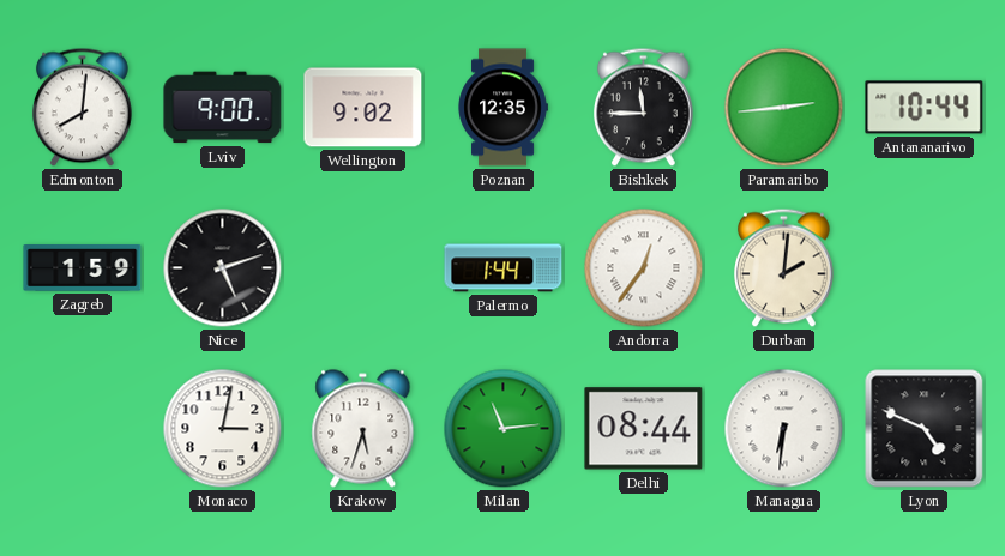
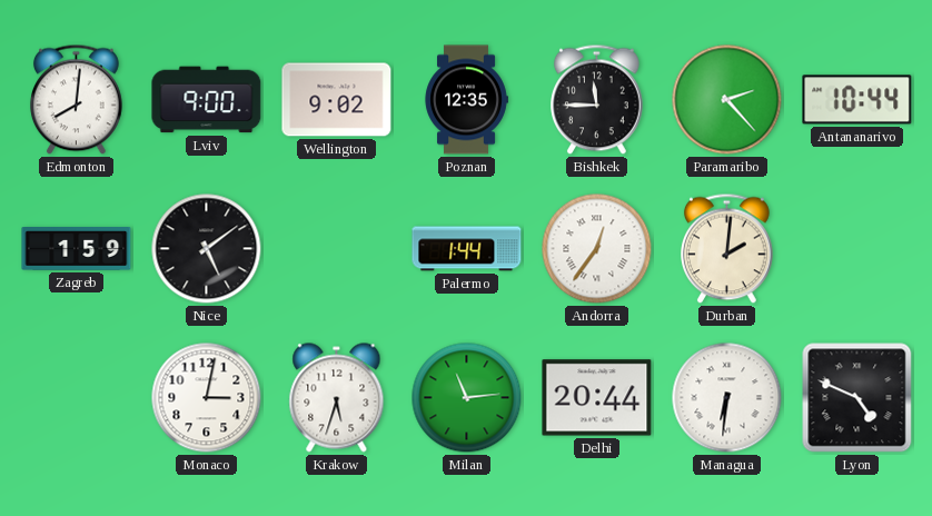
Paramaribo: 2:44 -> 2:23 (727, 100)
Nice: 5:12 -> 5:09 (207, 249)
Delhi: 08:44 -> 20:44 (597, 398)
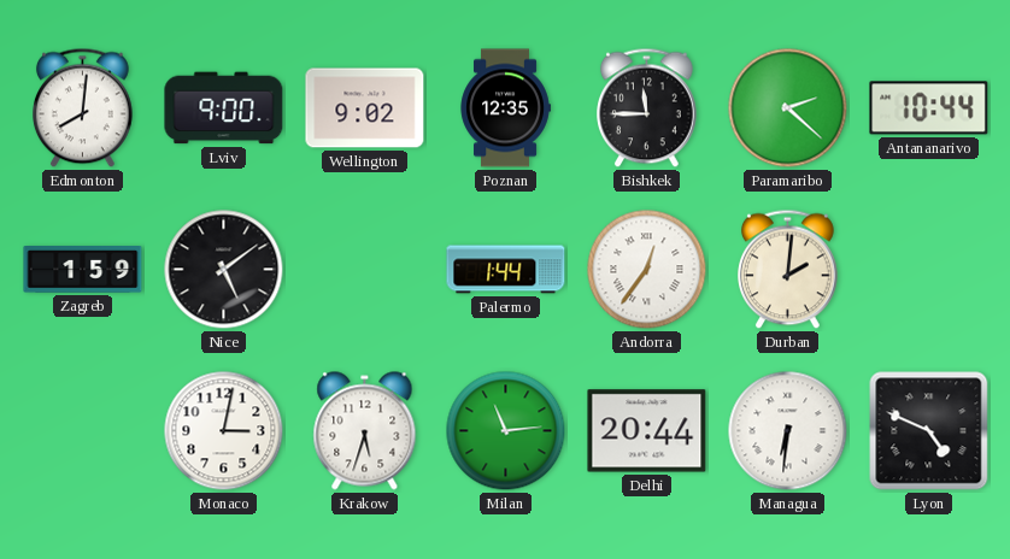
Paramaribo: 2:23 -> 2:22 (788, 108)
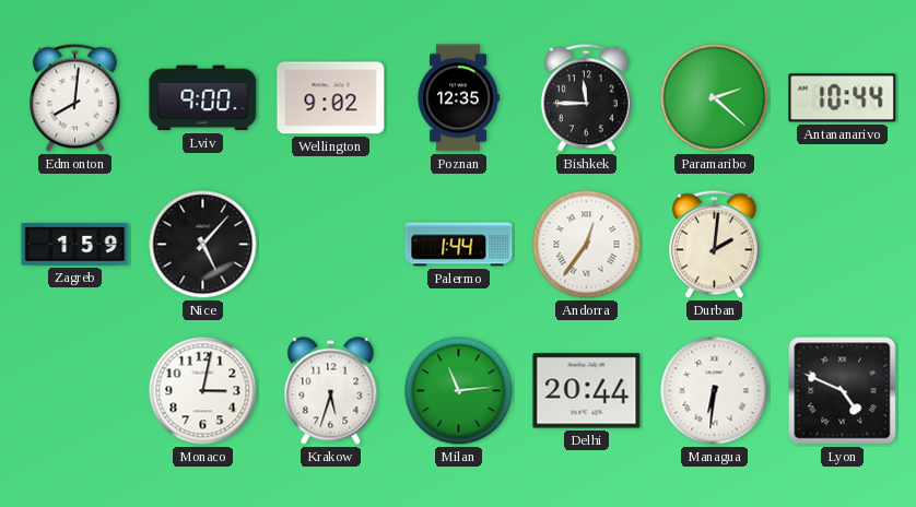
Nice: 5:09 -> 5:07 (203, 245)
